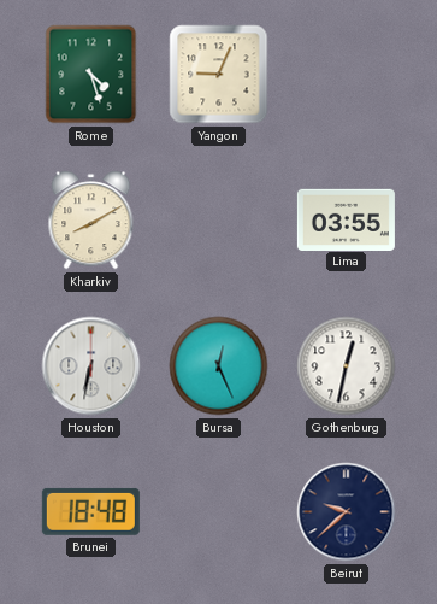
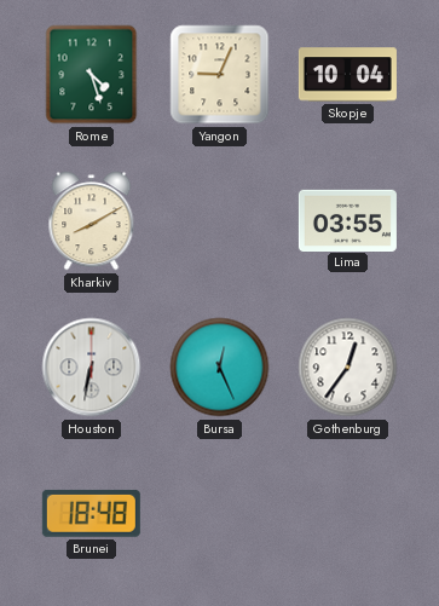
Skopje: none -> 10:04 (347, 75)
Gothenburg: 12:32 -> 12:36 (348, 368)
Beirut: 9:38 -> none (347, 512)
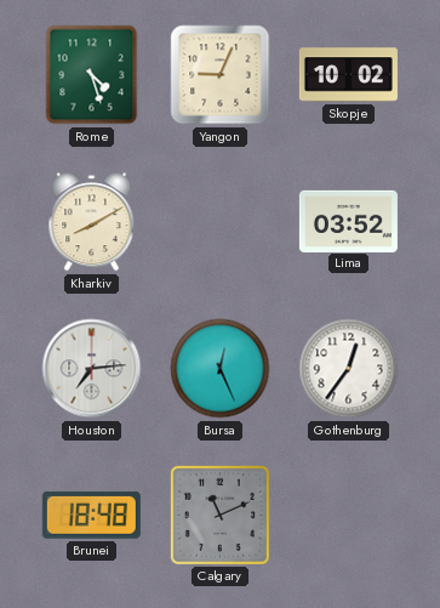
Skopje: 10:04 -> 10:02 (348, 75)
Lima: 03:55 -> 03:52 (348, 221)
Houston: 6:32 -> 7:14 (92, 369)
Calgary: none -> 11:11 (219, 515)
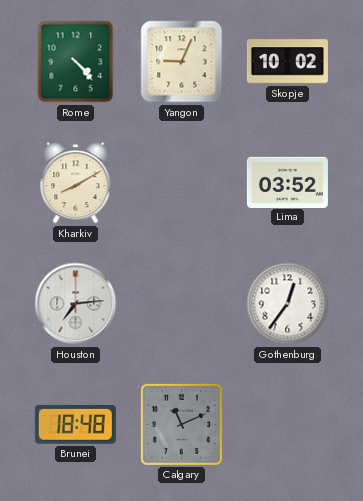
Rome: 4:27 -> 4:23 (76, 62)
Bursa: 12:26 -> none (221, 369)
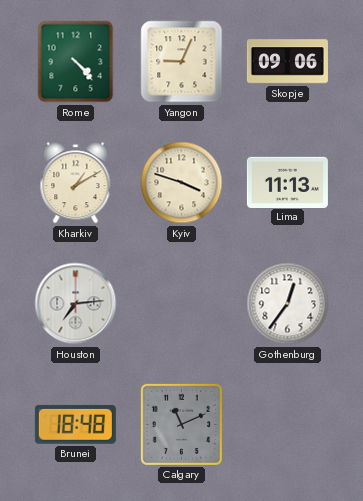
Skopje: 10:02 -> 09:06 (287, 62)
Kharkiv: 8:10 -> 1:10 (76, 183)
Kyiv: none -> 3:48 (182, 183)
Lima: 03:52 -> 11:13 (287, 182)
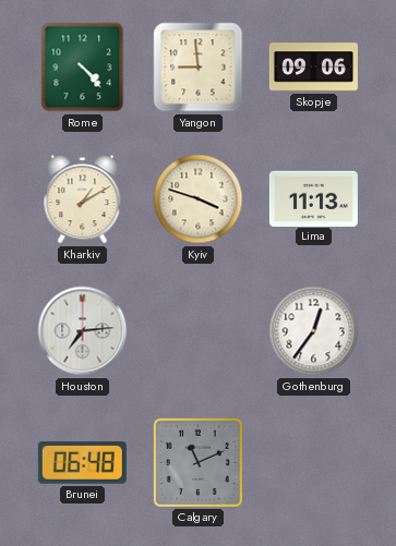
Yangon: 9:04 -> 8:59 (199, 68)
Brunei: 18:48 -> 06:48 (82, 462)
